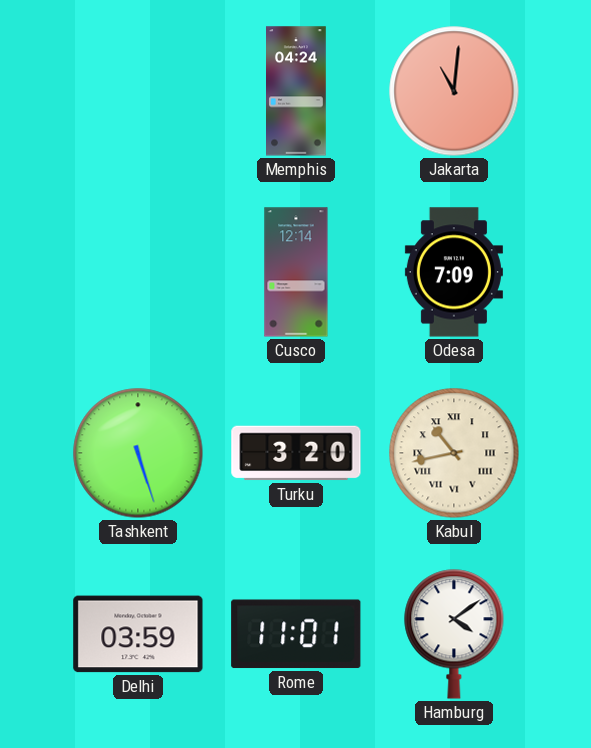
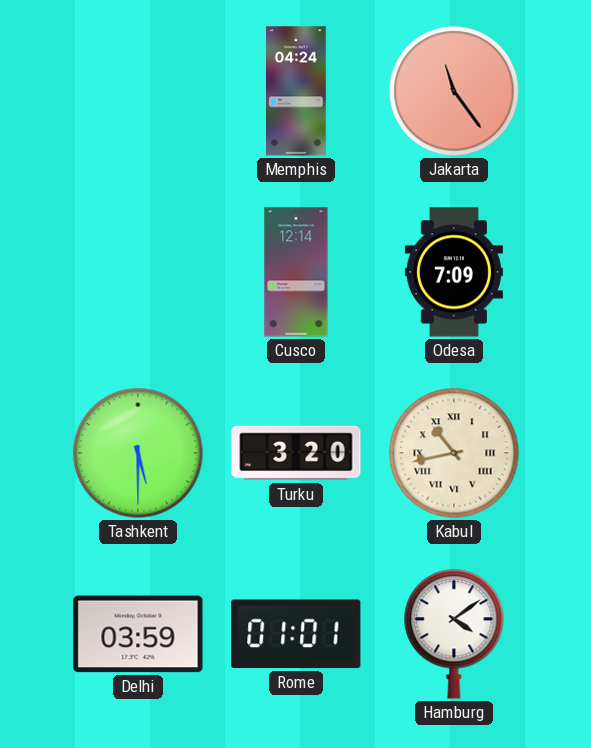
Jakarta: 11:01 -> 11:24 (454, 91)
Tashkent: 5:27 -> 5:30 (138, 453)
Rome: 11:01 -> 01:01 (296, 634)
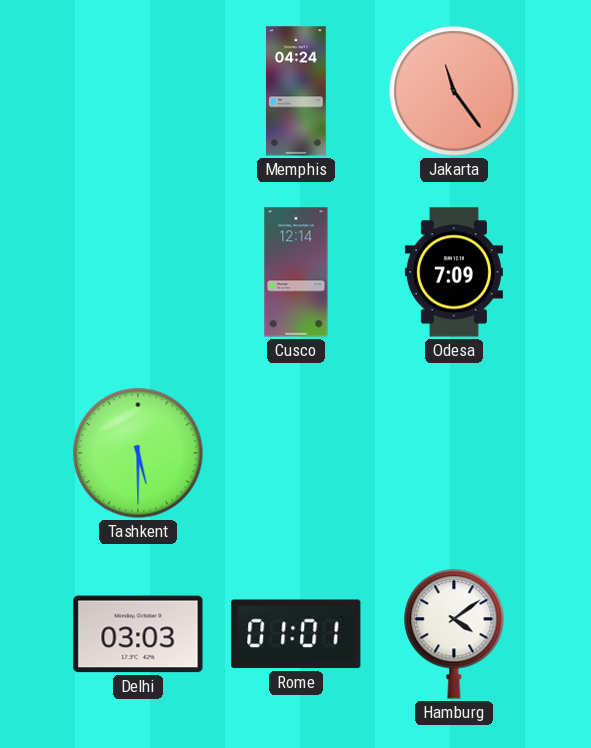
Turku: 3:20 -> none (296, 453)
Kabul: 10:43 -> none (454, 453)
Delhi: 03:59 -> 03:03 (138, 634)
